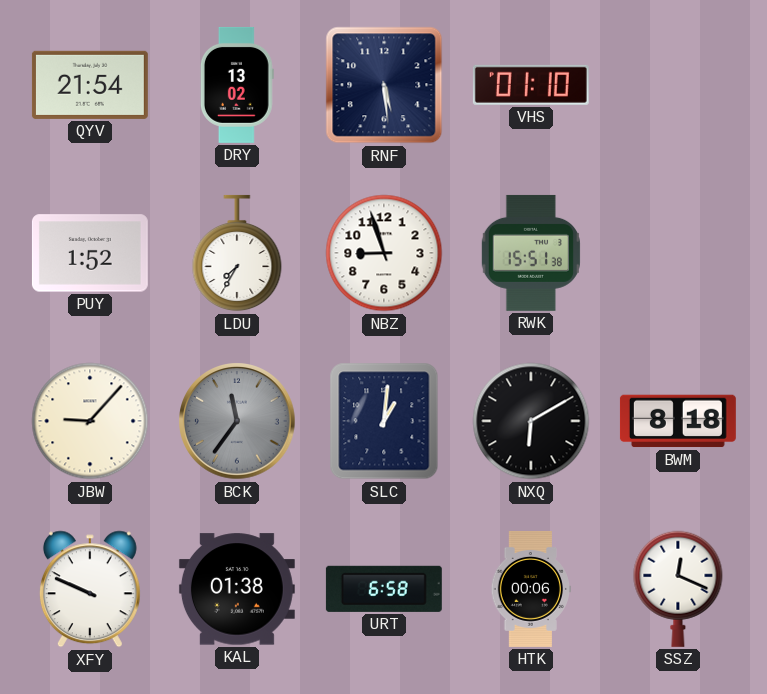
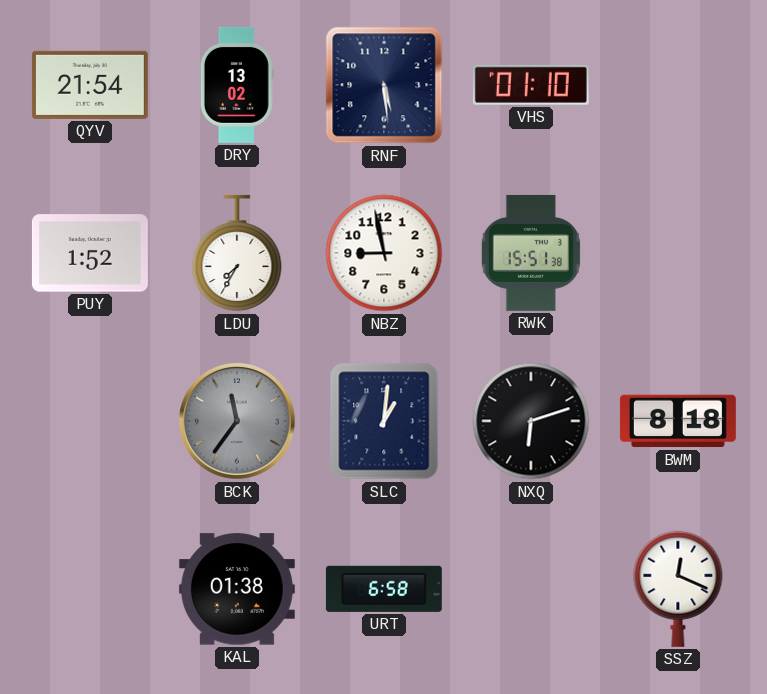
NBZ: 8:57 -> 8:58 (384, 253)
JBW: 9:07 -> none (90, 421)
NXQ: 6:10 -> 6:12 (531, 421)
XFY: 9:49 -> none (90, 589)
HTK: 00:06 -> none (531, 589)
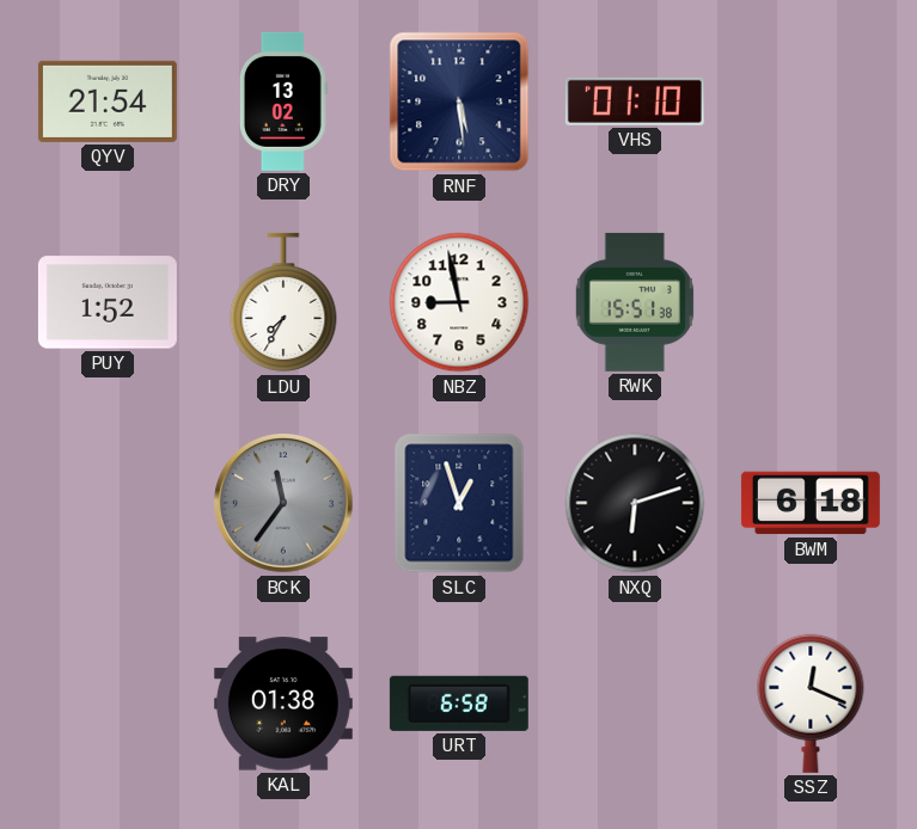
SLC: 1:01 -> 12:57 (459, 503)
BWM: 8:18 -> 6:18 (811, 503)
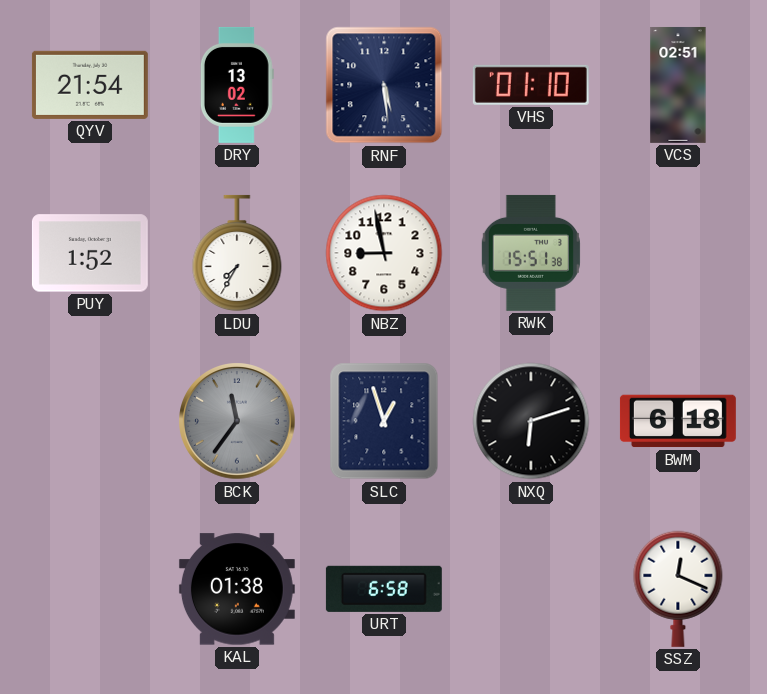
VCS: none -> 02:51 (678, 85)
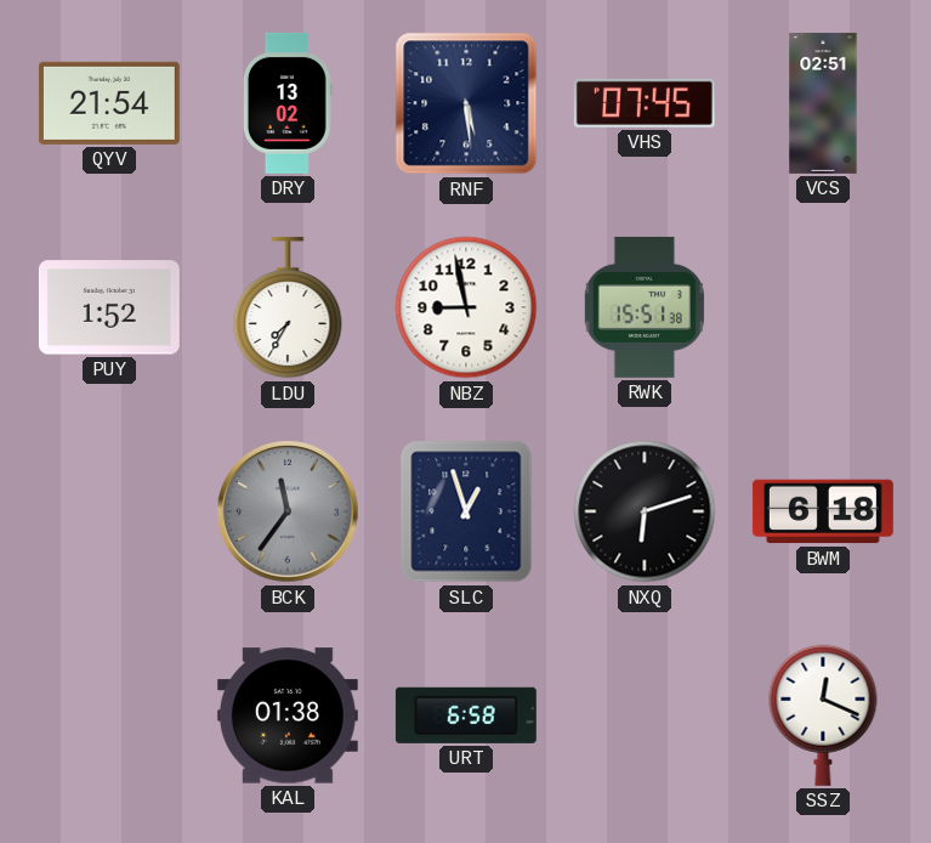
VHS: 01:10 -> 07:45 (645, 103)
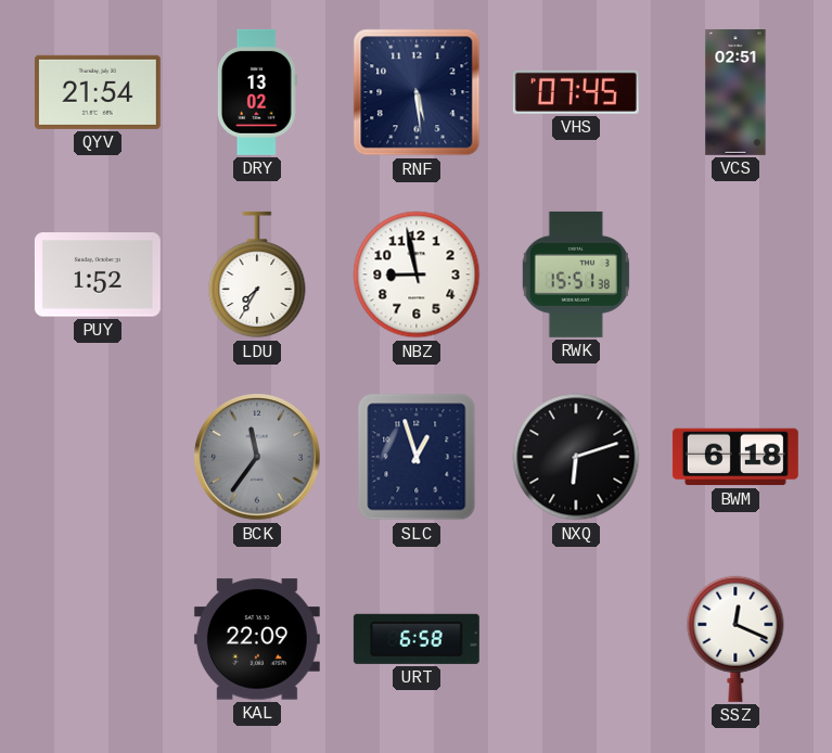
KAL: 01:38 -> 22:09 (257, 639)
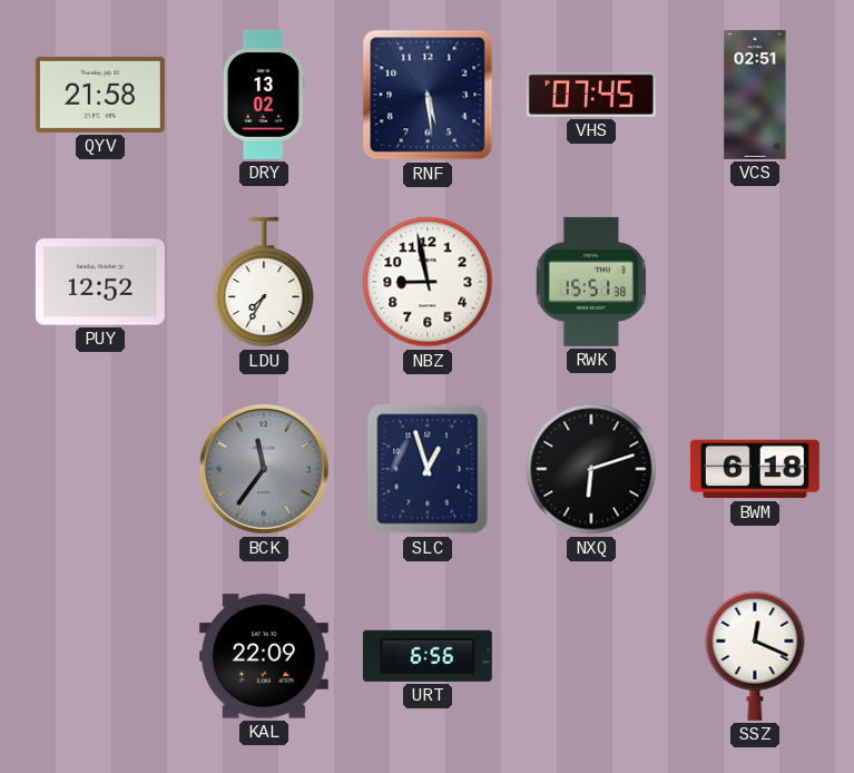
QYV: 21:54 -> 21:58 (100, 95)
PUY: 1:52 -> 12:52 (100, 282)
URT: 6:58 -> 6:56 (428, 656)
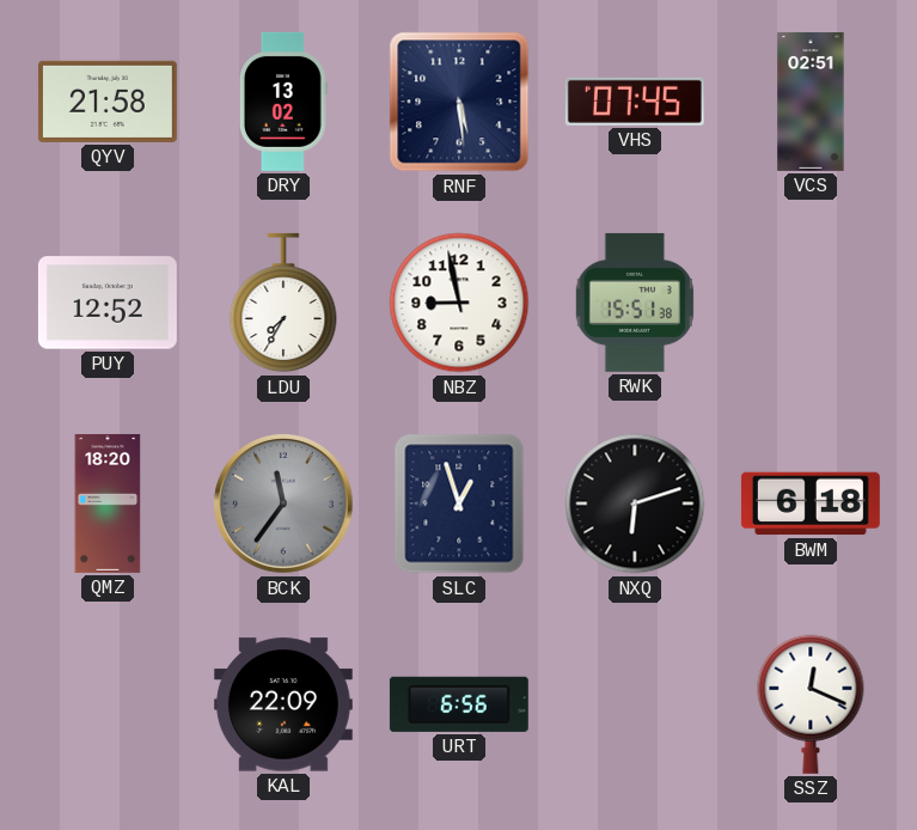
QMZ: none -> 18:20 (108, 504)
